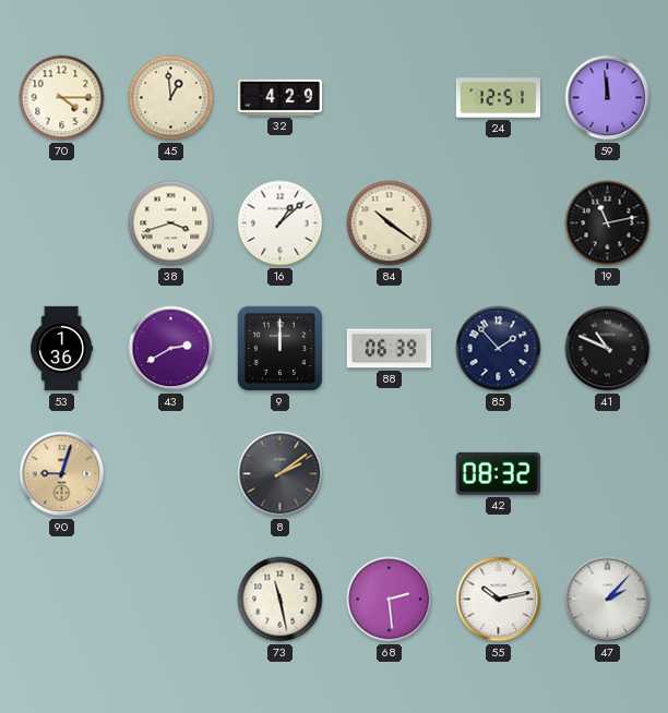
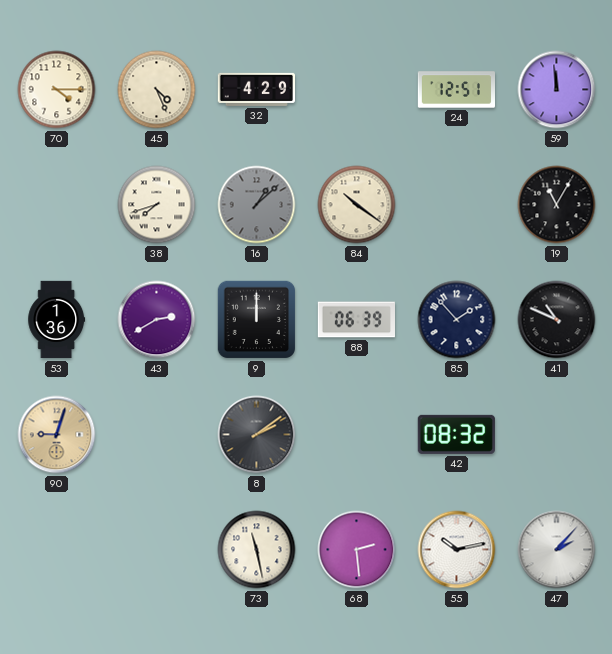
45: 12:59 -> 4:26 (157, 90)
38: 3:42 -> 7:42 (157, 205)
16 dial: white -> grey (257, 205)
19: 11:13 -> 11:05 (557, 205)
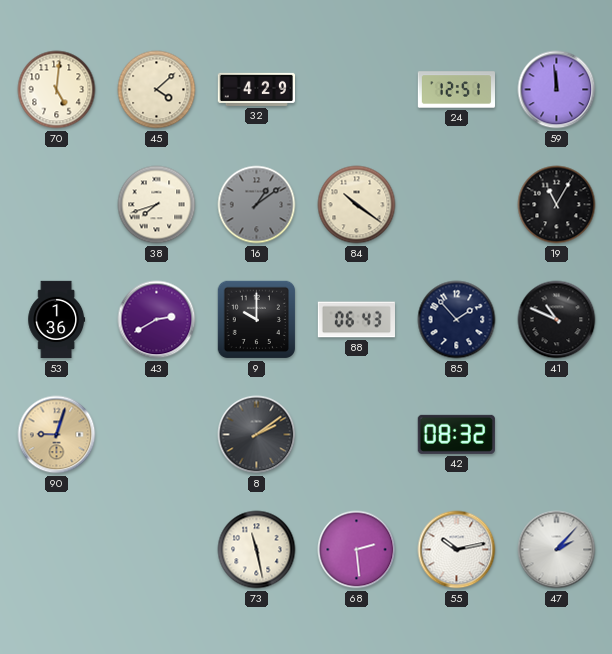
70: 4:15 -> 5:01 (57, 90)
45: 4:26 -> 4:08 (157, 90)
16: 1:08 -> 1:09 (257, 205)
9: 12:00 -> 10:00 (257, 320)
88: 06:39 -> 06:43 (356, 320)
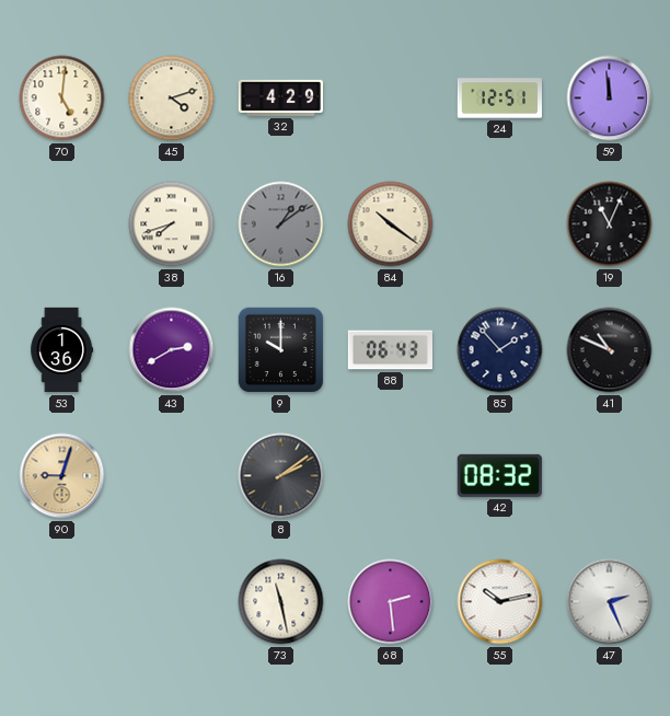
45: 4:08 -> 4:12 (172, 99)
19: 11:05 -> 11:04 (610, 224)
47: 2:07 -> 2:26 (610, 602)
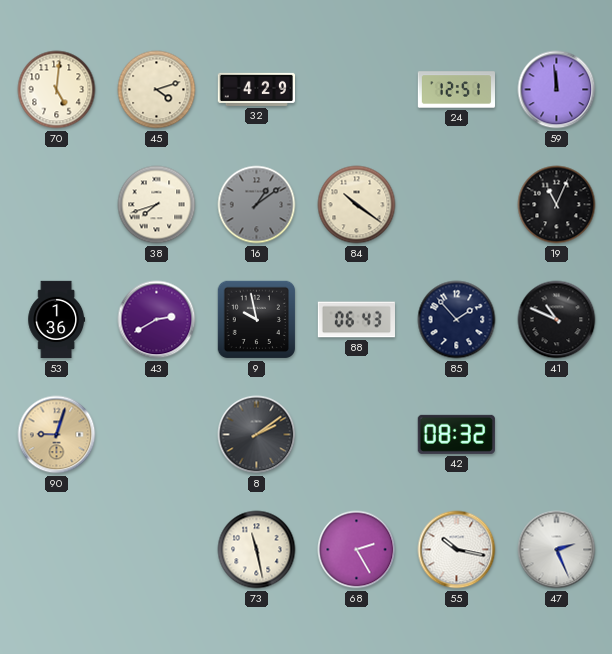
9: 10:00 -> 9:58 (257, 320)
68: 2:29 -> 2:25 (357, 550)
55: 10:13 -> 10:17 (457, 550)
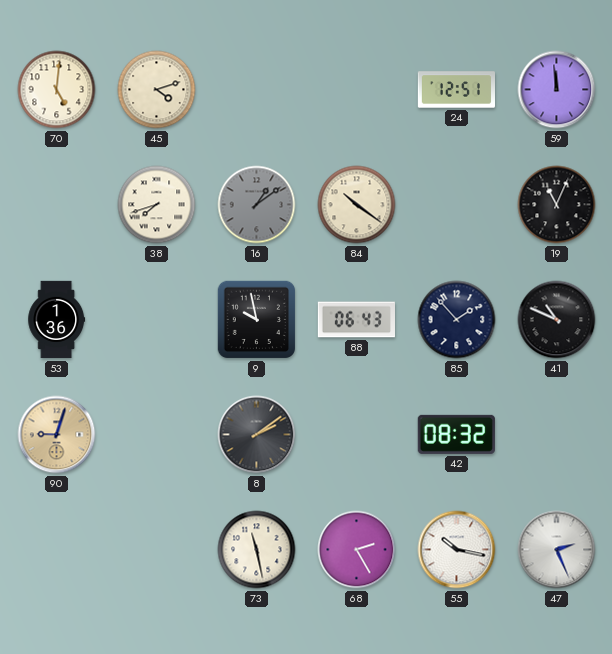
32: 4:29 -> none (256, 89)
43: 2:40 -> none (157, 320)
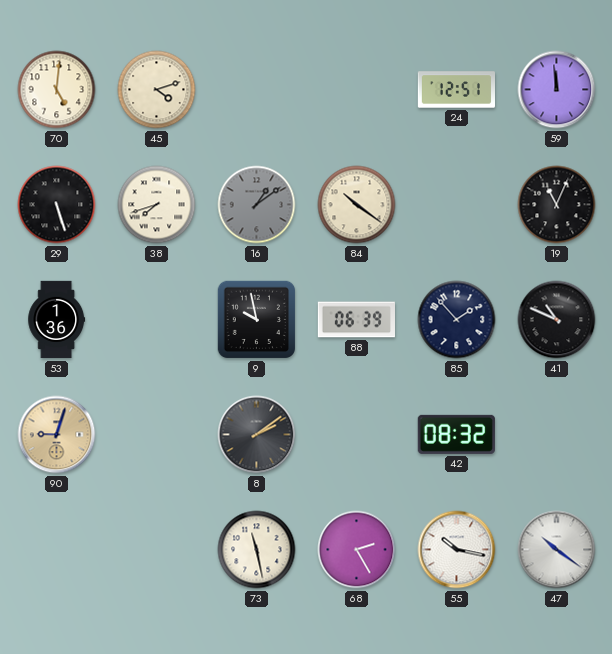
29: none -> 5:27 (57, 205)
88: 06:43 -> 06:39 (356, 320)
47: 2:26 -> 10:21 (557, 550)
